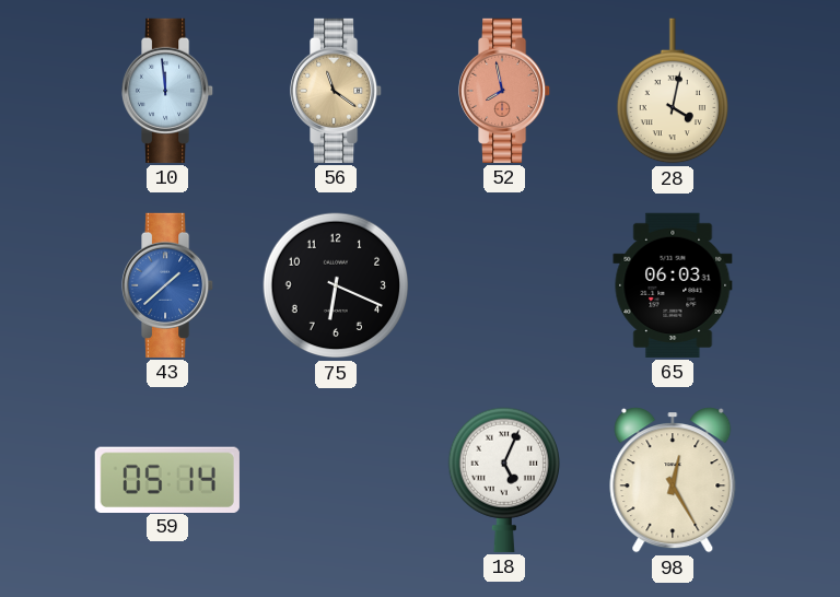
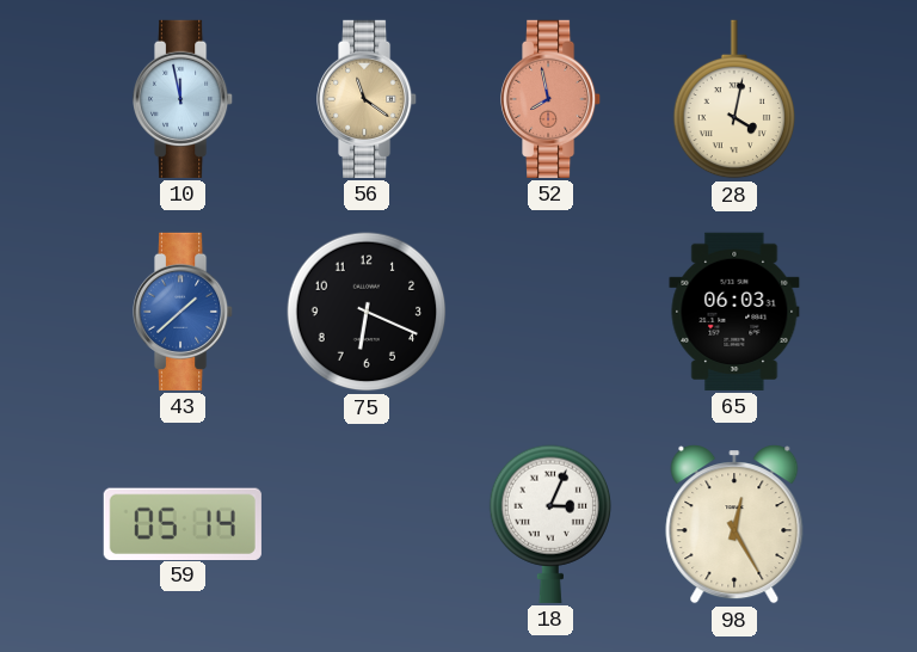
10: 11:59 -> 11:58 (184, 99)
18: 5:04 -> 3:04 (550, 524)
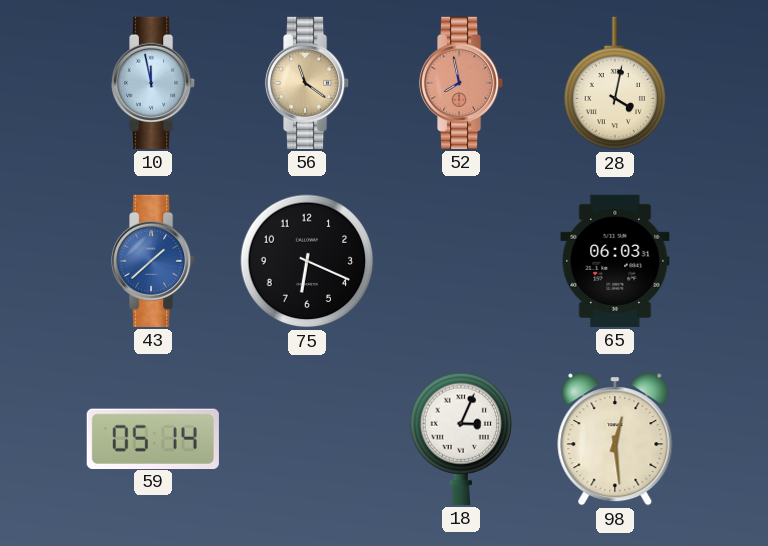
98: 12:25 -> 12:29 (615, 439)
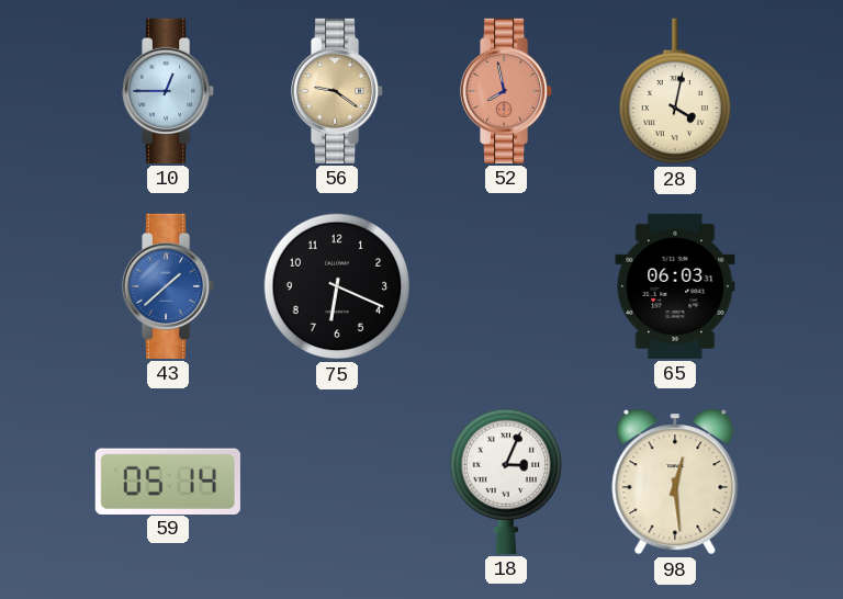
10: 11:58 -> 12:45 (169, 91)
56: 11:21 -> 9:21 (338, 91)
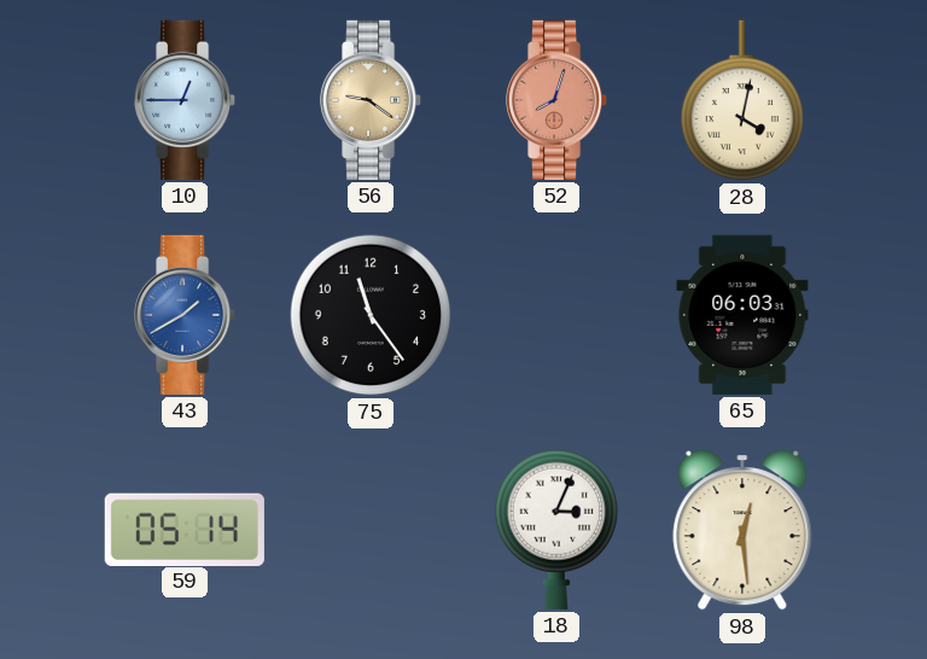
52: 7:58 -> 8:03 (558, 100)
43: 1:38 -> 1:40 (186, 315)
75: 6:19 -> 11:24 (371, 315)
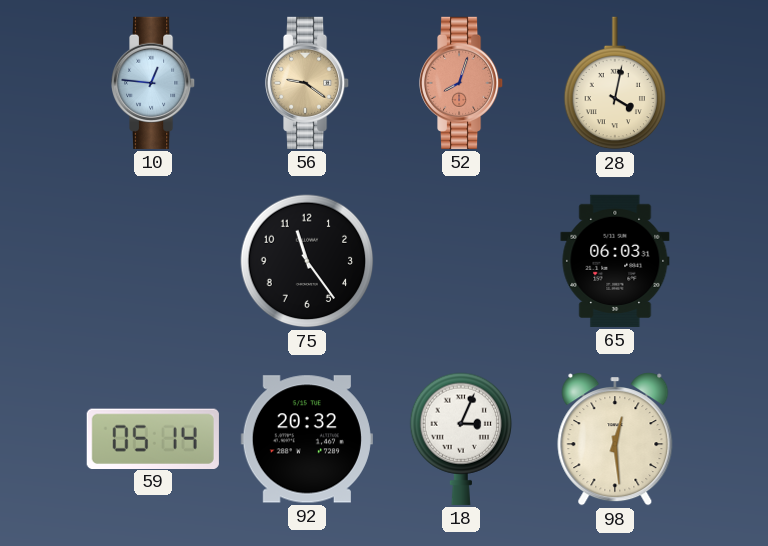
10: 12:45 -> 12:46 (154, 83)
43: 1:40 -> none (186, 315)
92: none -> 20:32 (307, 439)
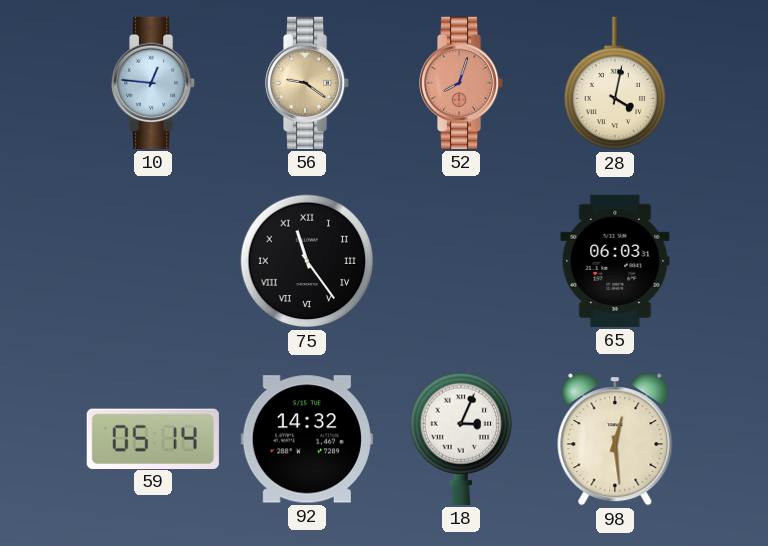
75 numerals: Arabic -> Roman (307, 261)
92: 20:32 -> 14:32 (307, 439)
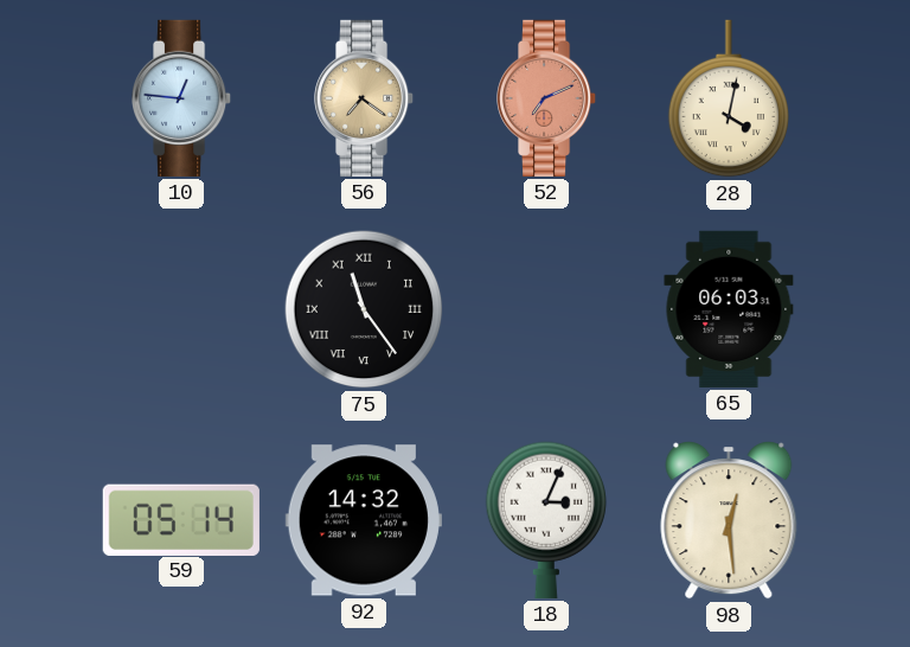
56: 9:21 -> 7:21 (365, 98)
52: 8:03 -> 7:11 (547, 98)
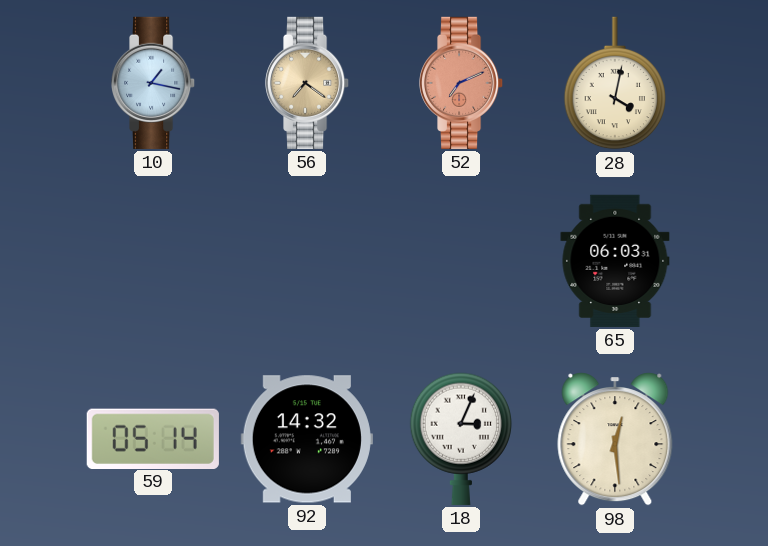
10: 12:46 -> 1:17 (154, 83)
75: 11:24 -> none (364, 309)
